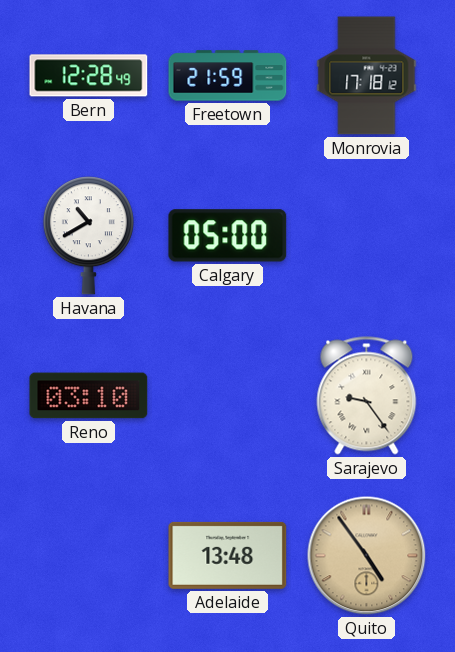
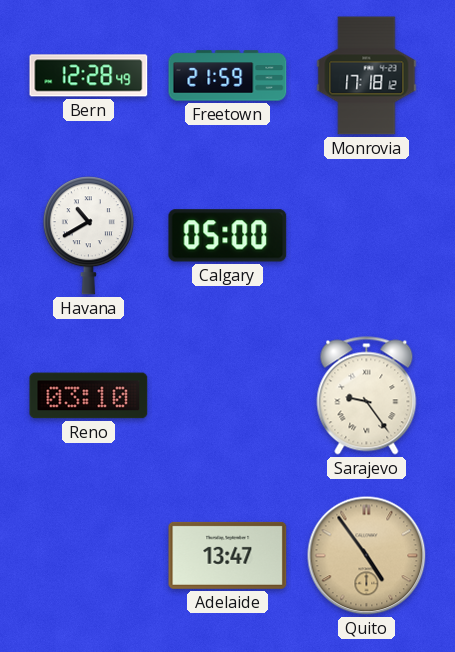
Adelaide: 13:48 -> 13:47 (228, 555)
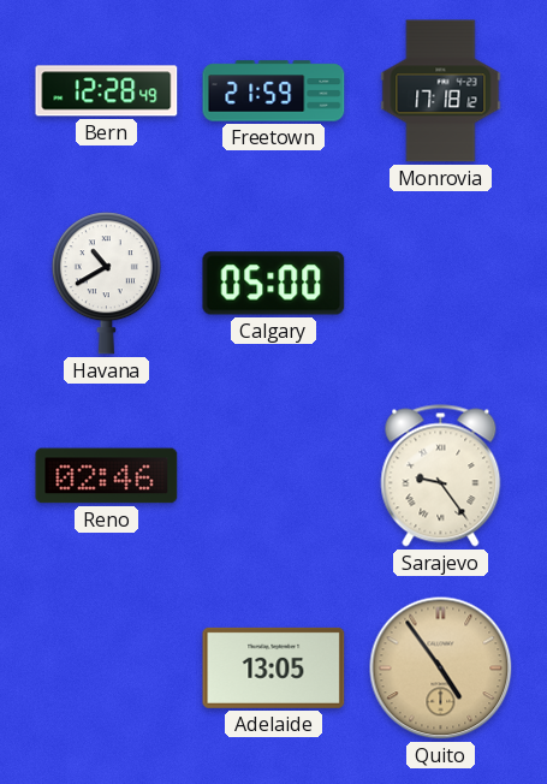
Reno: 03:10 -> 02:46 (107, 476)
Adelaide: 13:47 -> 13:05 (274, 667)
